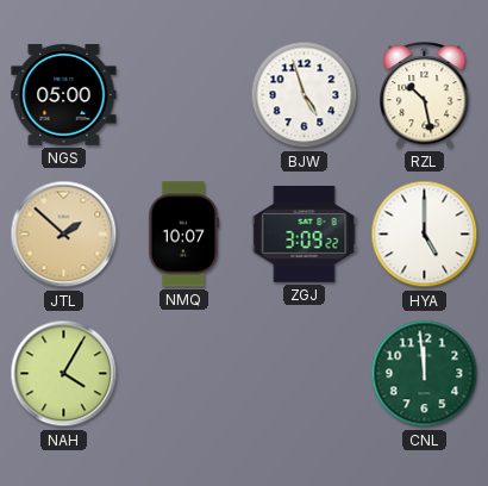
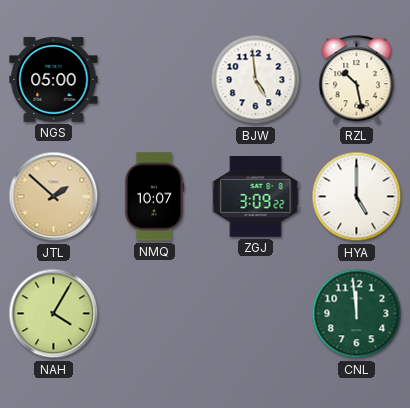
BJW: 4:57 -> 4:59 (256, 80)
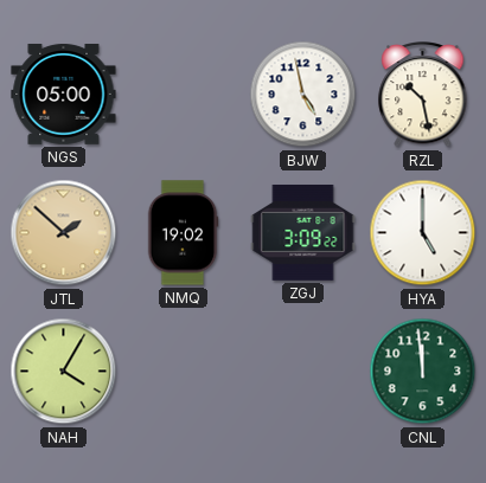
BJW: 4:59 -> 4:58 (303, 95)
NMQ: 10:07 -> 19:02 (183, 233)
